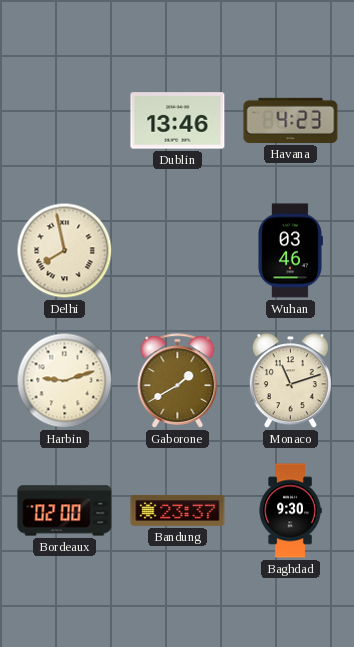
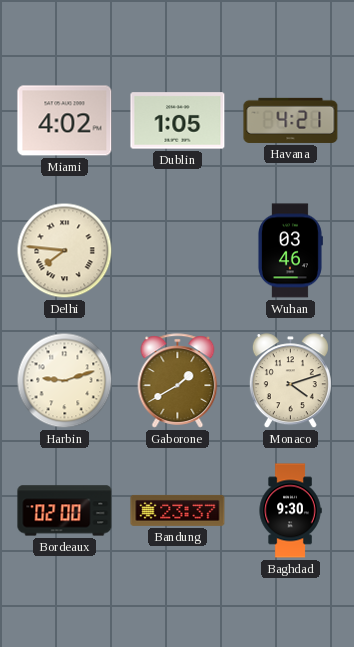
Miami: none -> 4:02 (65, 121)
Dublin: 13:46 -> 1:05 (178, 121)
Havana: 4:23 -> 4:21 (291, 120)
Delhi: 7:58 -> 7:46 (65, 251)
Monaco: 11:12 -> 4:12 (290, 381)
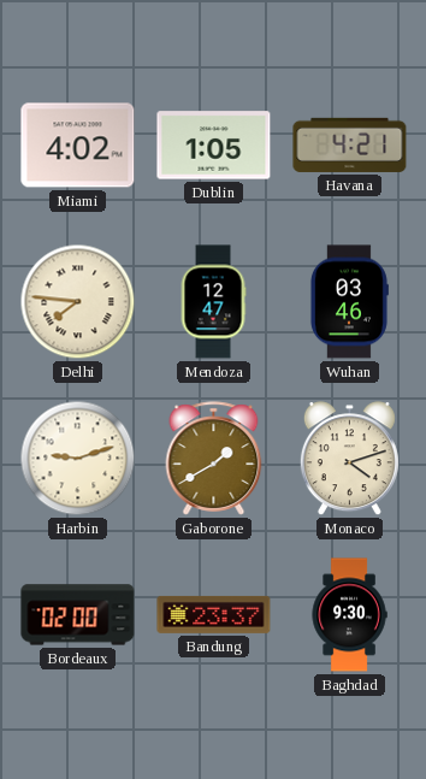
Mendoza: none -> 12:47 (213, 302)
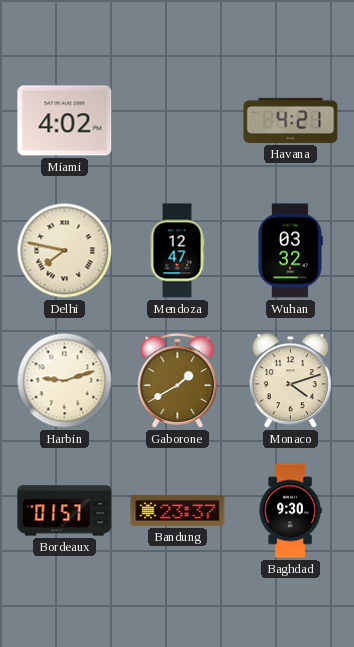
Dublin: 1:05 -> none (214, 146)
Delhi: 7:46 -> 7:47 (65, 251)
Wuhan: 03:46 -> 03:32 (290, 251)
Bordeaux: 02:00 -> 01:57 (65, 511)
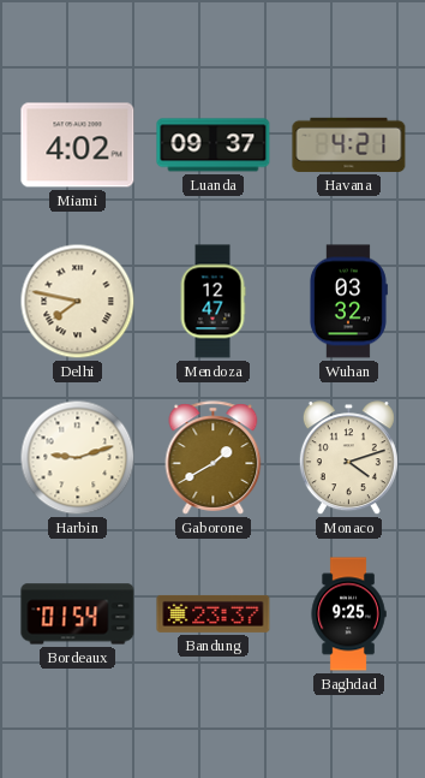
Luanda: none -> 09:37 (214, 145)
Bordeaux: 01:57 -> 01:54 (78, 614)
Baghdad: 9:30 -> 9:25 (348, 614)
